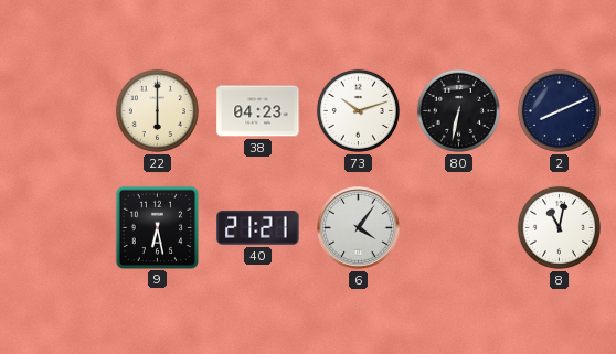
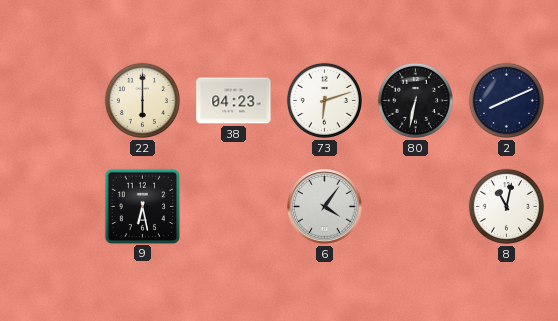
73: 10:12 -> 6:12 (324, 100)
40: 21:21 -> none (258, 228)
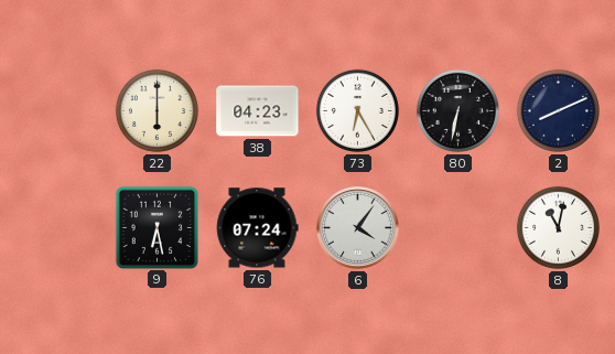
73: 6:12 -> 6:25 (357, 110)
76: none -> 07:24 (257, 228)
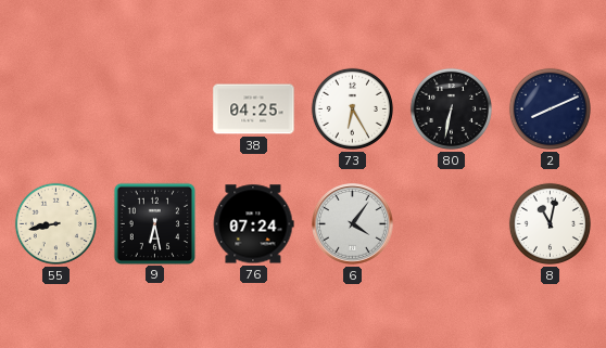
22: 6:00 -> none (157, 110)
38: 04:23 -> 04:25 (254, 109)
55: none -> 8:43 (55, 223)
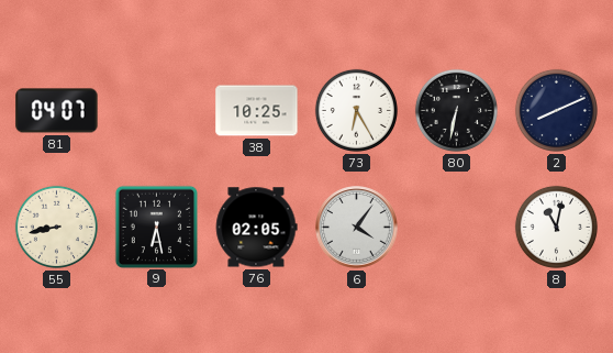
81: none -> 04:07 (57, 111)
38: 04:25 -> 10:25 (257, 111)
76: 07:24 -> 02:05 (256, 228)
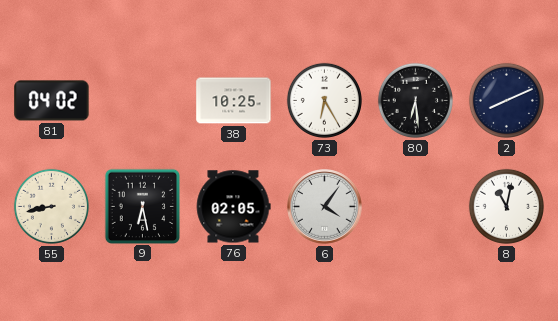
81: 04:07 -> 04:02 (52, 101)
80: 6:32 -> 6:29 (415, 100)
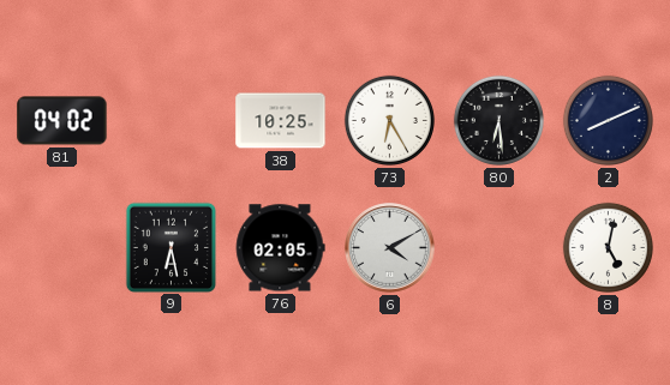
55: 8:43 -> none (51, 206)
6: 4:06 -> 4:10 (390, 248)
8: 11:02 -> 5:02 (608, 247)
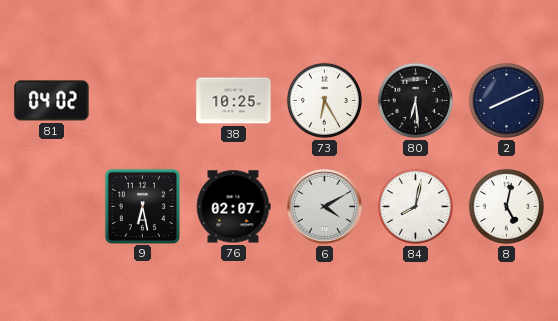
76: 02:05 -> 02:07 (233, 207)
84: none -> 8:02 (415, 206)
